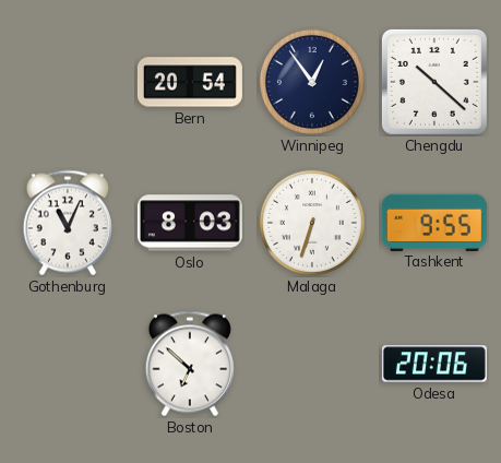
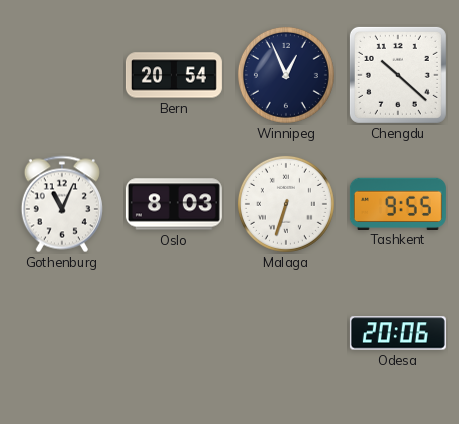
Winnipeg: 12:54 -> 12:56 (286, 75)
Boston: 6:52 -> none (190, 364)
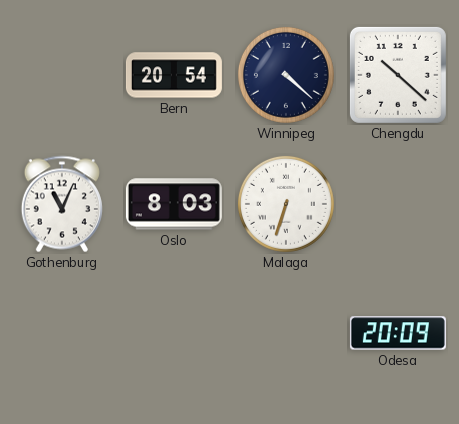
Winnipeg: 12:56 -> 4:22 (286, 75)
Tashkent: 9:55 -> none (398, 203)
Odesa: 20:06 -> 20:09 (398, 333)
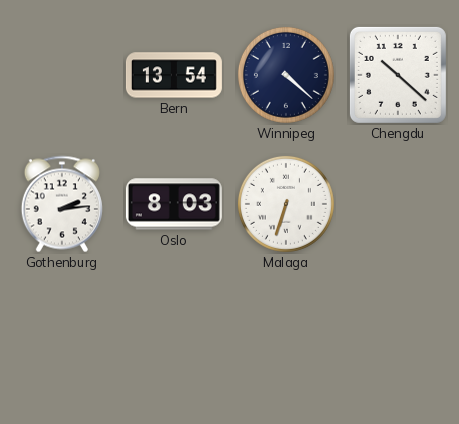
Bern: 20:54 -> 13:54 (174, 75)
Gothenburg: 11:04 -> 2:14 (62, 204)
Odesa: 20:09 -> none (398, 333)
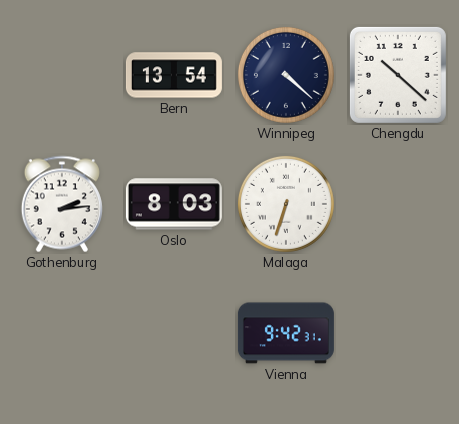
Vienna: none -> 9:42 (286, 333)
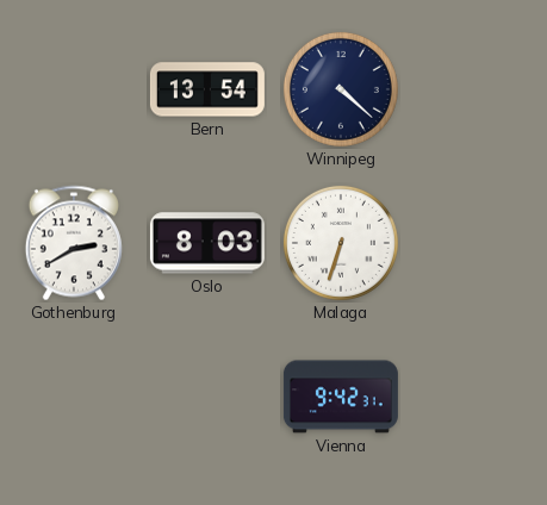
Chengdu: 10:22 -> none (398, 75)
Gothenburg: 2:14 -> 2:40 (74, 243)
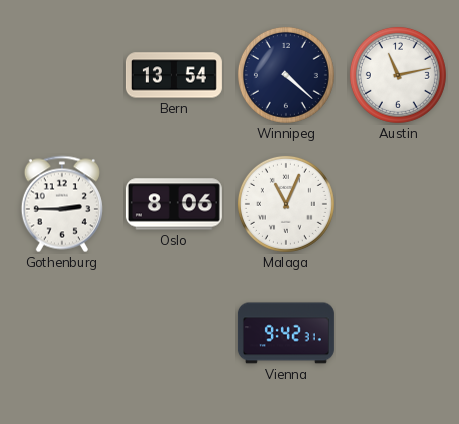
Austin: none -> 11:13 (398, 75)
Gothenburg: 2:40 -> 2:45 (62, 204)
Oslo: 8:03 -> 8:06 (174, 204)
Malaga: 6:33 -> 11:04 (286, 204)
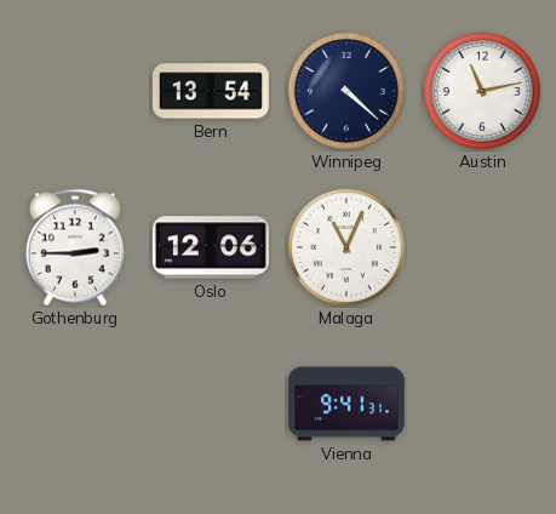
Oslo: 8:06 -> 12:06 (211, 247)
Vienna: 9:42 -> 9:41 (346, 404)
